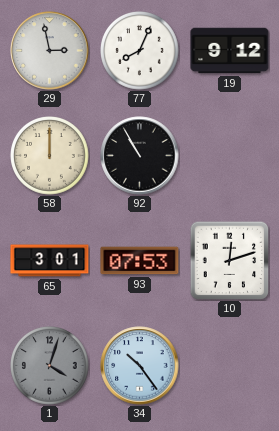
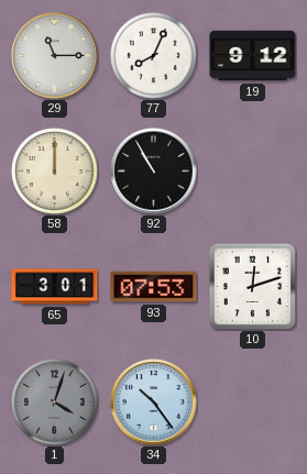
29: 2:58 -> 11:15 (55, 56)
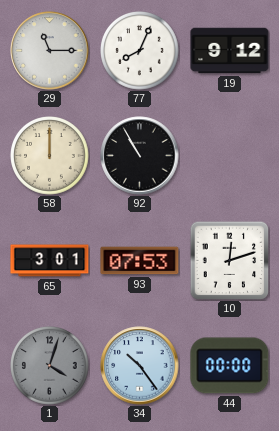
44: none -> 00:00 (230, 366)
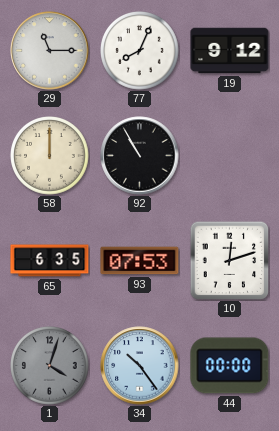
65: 3:01 -> 6:35 (50, 261)
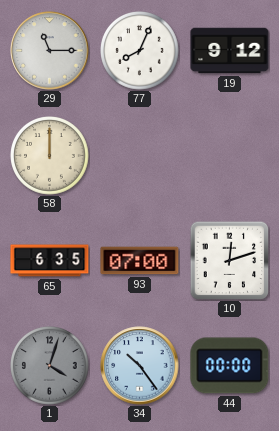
92: 10:55 -> none (140, 156)
93: 07:53 -> 07:00 (140, 261)
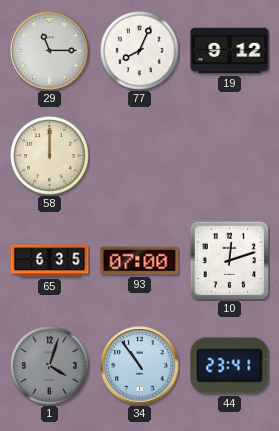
34: 10:24 -> 10:54 (140, 366)
44: 00:00 -> 23:41 (230, 366)
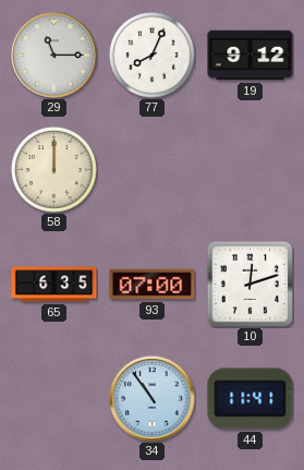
1: 4:03 -> none (50, 366)
44: 23:41 -> 11:41 (251, 399)
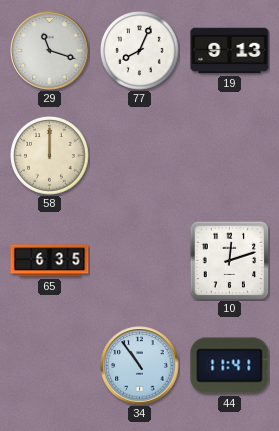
29: 11:15 -> 11:18 (50, 51)
19: 9:12 -> 9:13 (230, 51)
93: 07:00 -> none (153, 285)
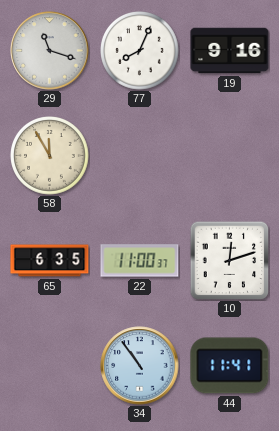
19: 9:13 -> 9:16 (230, 51)
58: 12:00 -> 11:55 (50, 156)
22: none -> 11:00 (140, 261)
